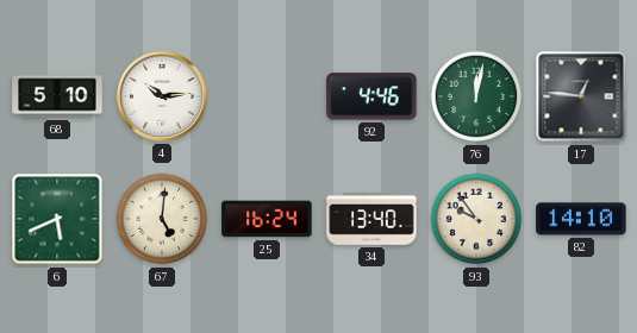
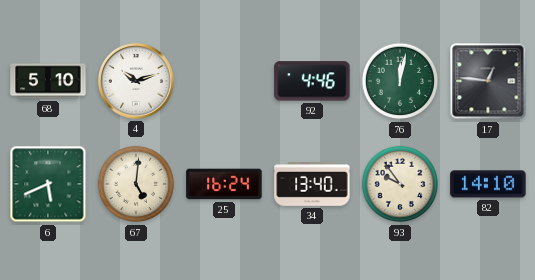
4: 10:14 -> 10:12 (136, 81)
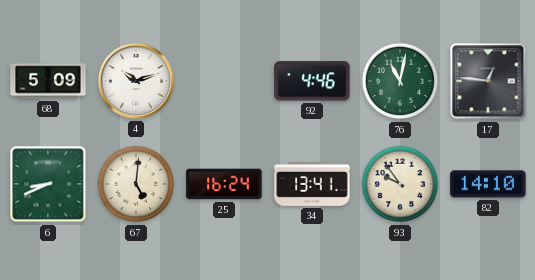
68: 5:10 -> 5:09 (48, 81)
76: 12:02 -> 11:02 (400, 81)
6: 5:41 -> 8:41 (48, 184)
34: 13:40 -> 13:41 (312, 184)
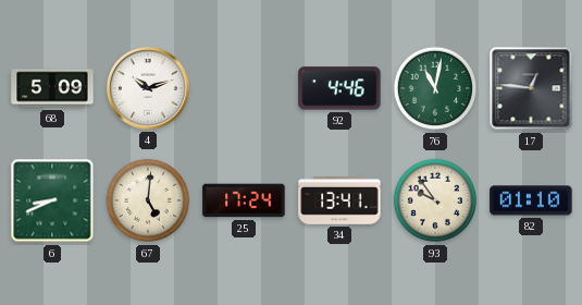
25: 16:24 -> 17:24 (244, 200)
82: 14:10 -> 01:10 (531, 200)
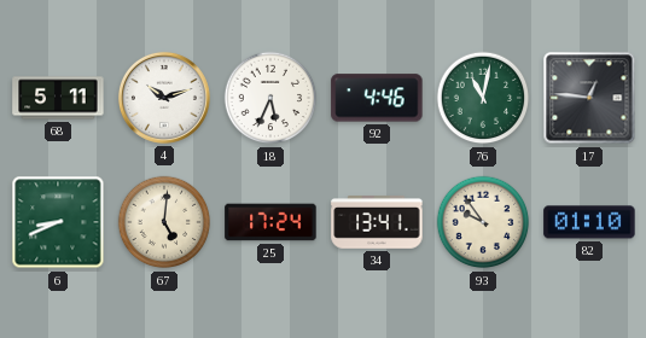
68: 5:09 -> 5:11 (58, 98)
18: none -> 5:34 (270, 98)
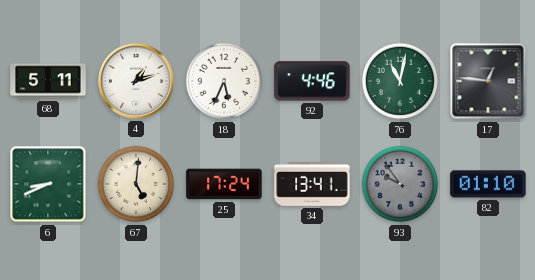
4: 10:12 -> 1:12 (136, 81)
93 dial: cream -> grey (400, 184)
